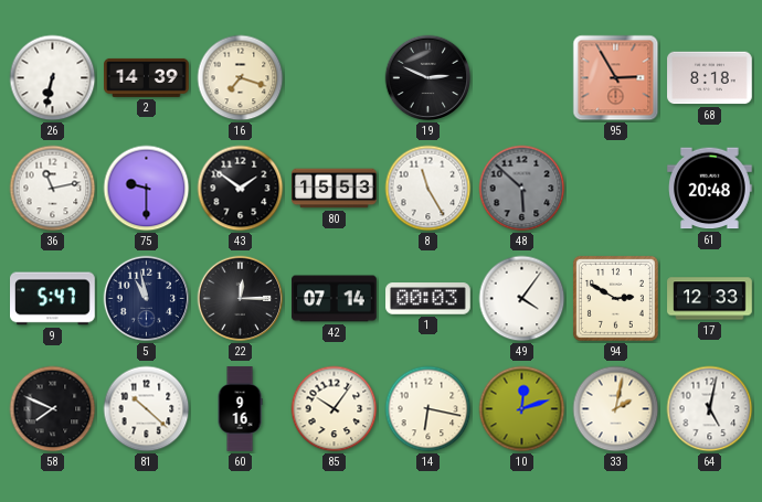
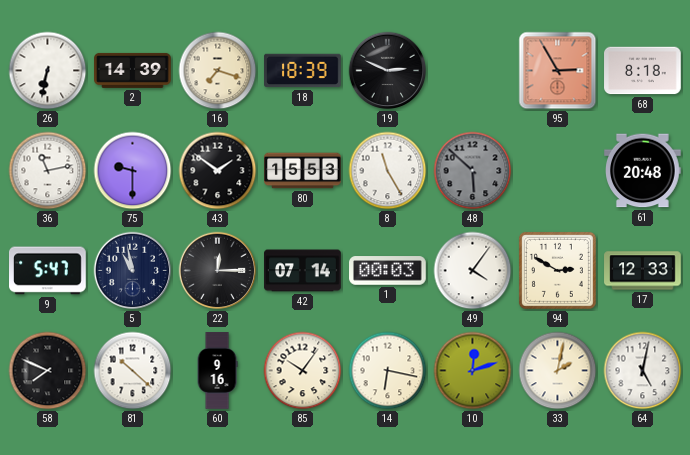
18: none -> 18:39 (303, 71)
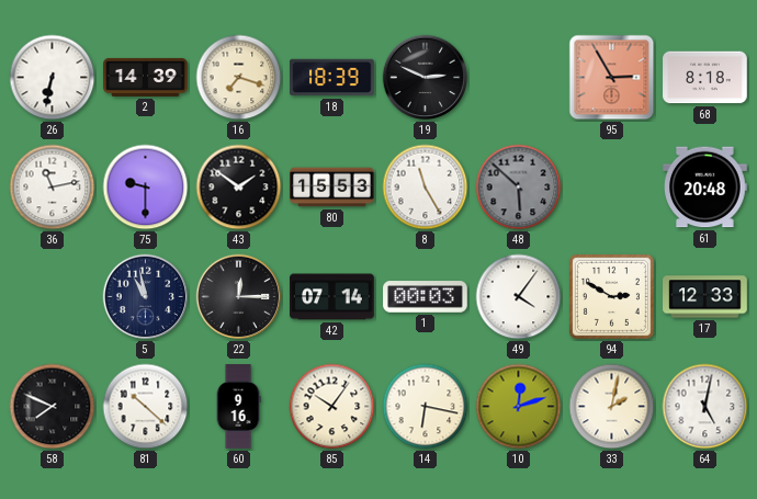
9: 5:47 -> none (48, 271)
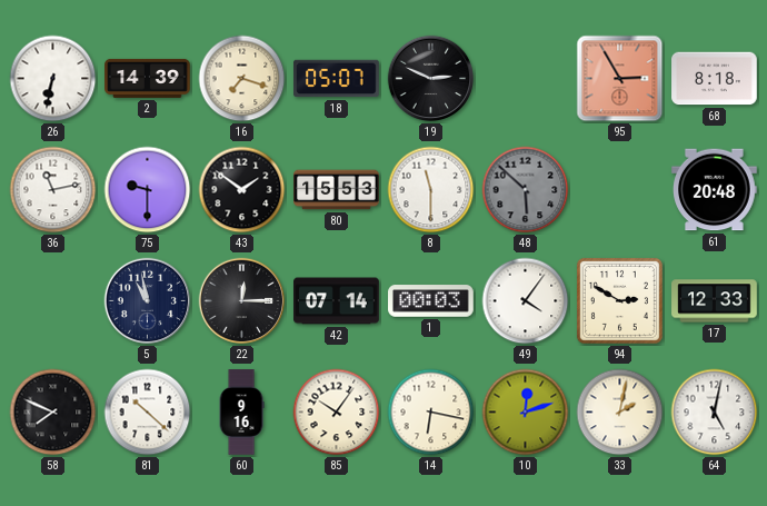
18: 18:39 -> 05:07 (337, 79)
8: 11:25 -> 11:30 (431, 190)
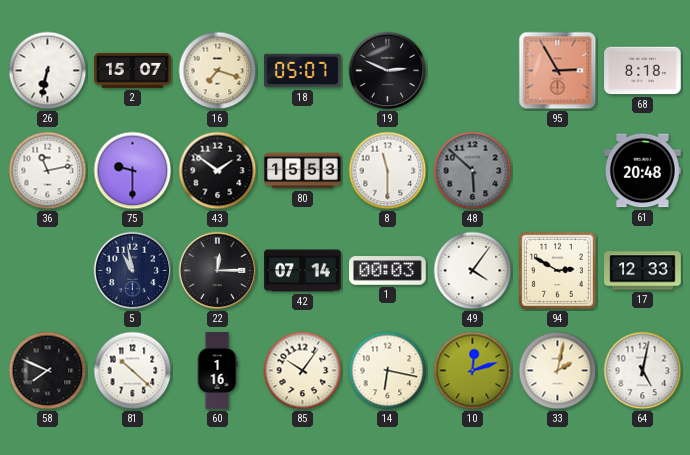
2: 14:39 -> 15:07 (133, 70)
60: 9:16 -> 1:16 (217, 371)
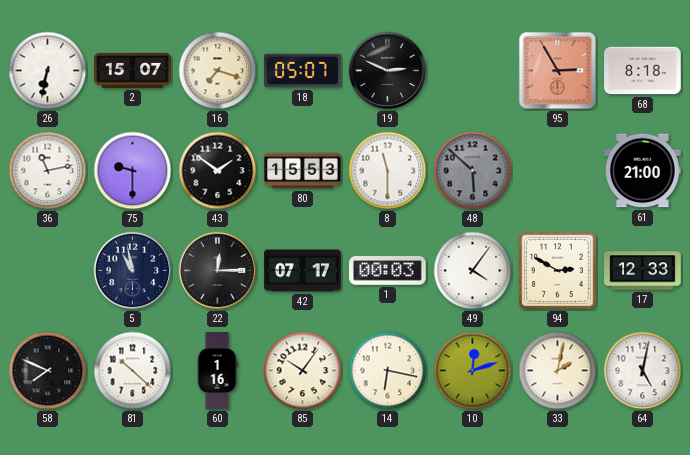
61: 20:48 -> 21:00 (643, 171)
42: 07:14 -> 07:17 (303, 271)
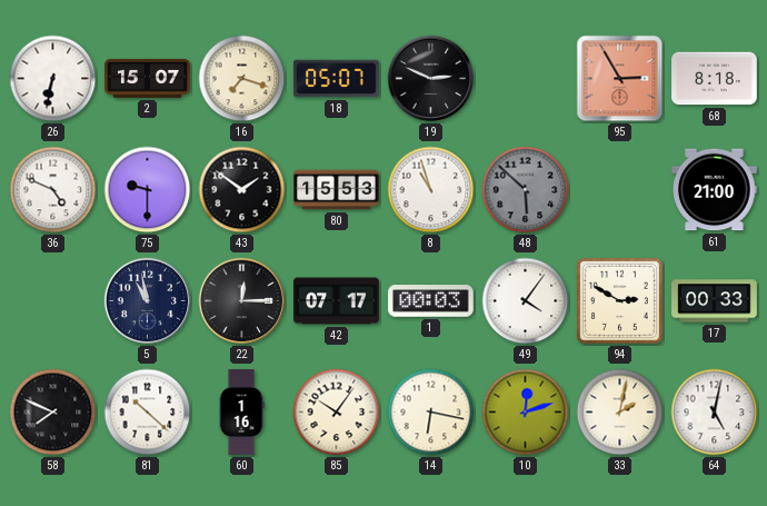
36: 11:13 -> 4:49 (53, 190)
8: 11:30 -> 10:57 (431, 190)
17: 12:33 -> 00:33 (715, 301)
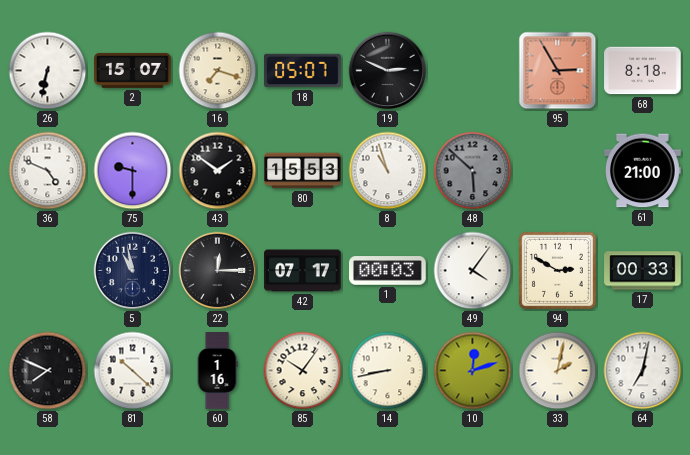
14: 6:17 -> 8:43 (388, 371)
64: 5:02 -> 7:02 (643, 371)
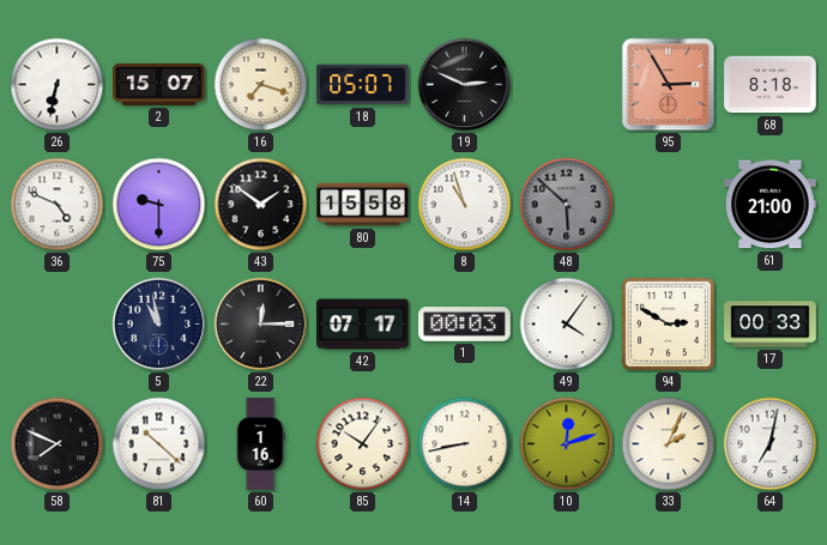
80: 15:53 -> 15:58 (363, 205)
33: 2:02 -> 2:04 (669, 444)
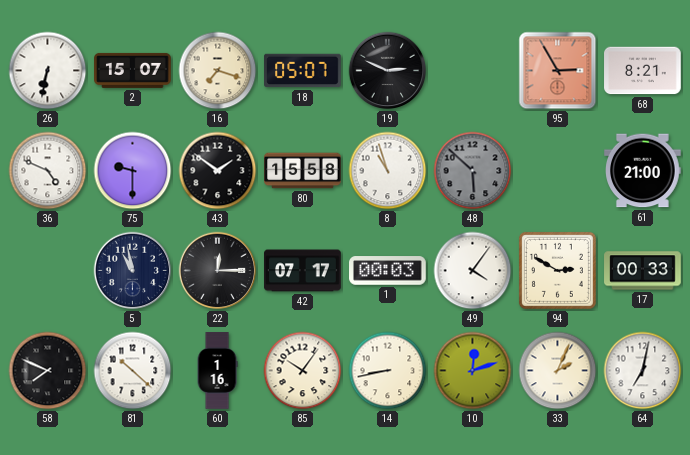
68: 8:18 -> 8:21 (643, 71)
